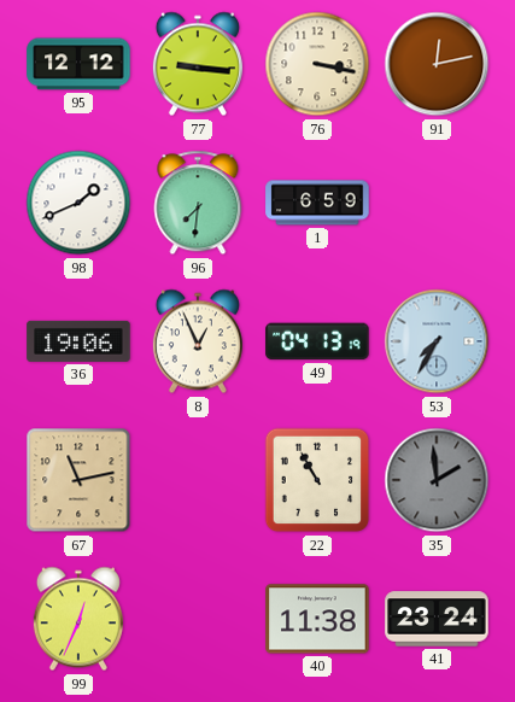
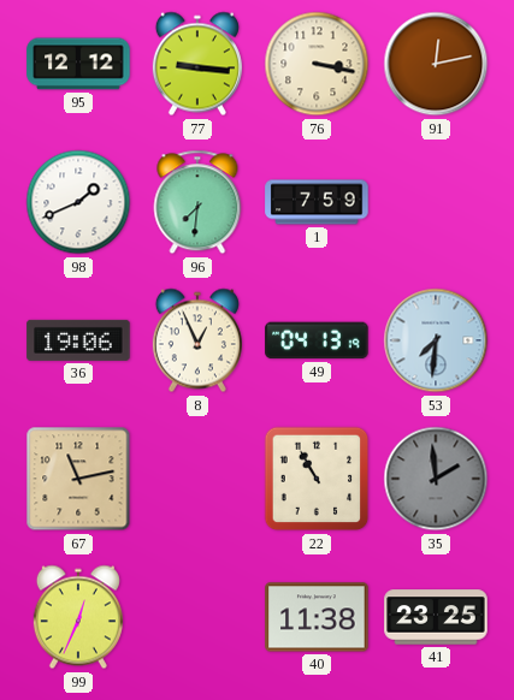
1: 6:59 -> 7:59 (317, 202)
53: 7:35 -> 7:31 (436, 340)
41: 23:24 -> 23:25 (436, 617)
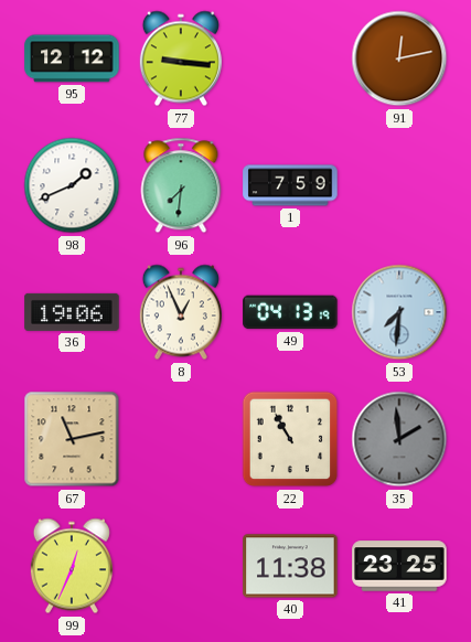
76: 3:17 -> none (317, 64)
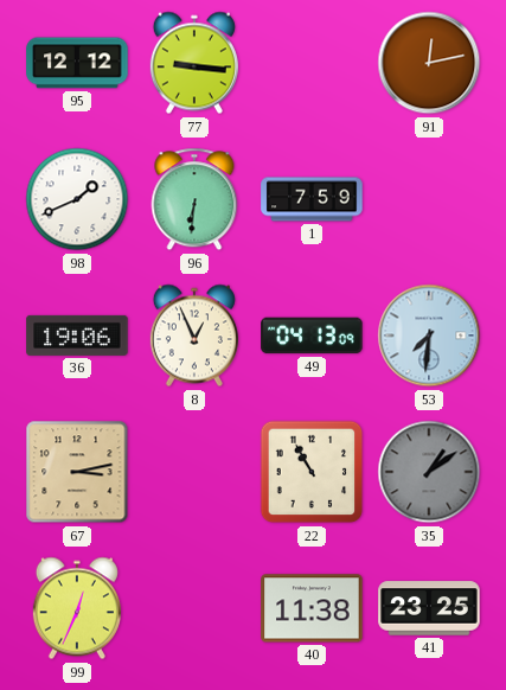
96: 7:31 -> 6:31 (194, 199)
49: 04:13:19 -> 04:13:09 (312, 336)
67: 11:13 -> 3:13 (77, 472)
35: 1:59 -> 1:09 (429, 472)
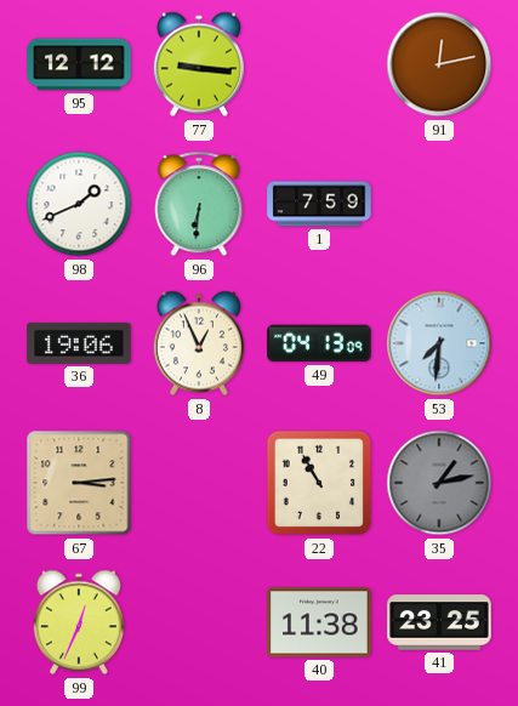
67: 3:13 -> 3:14 (79, 483)
35: 1:09 -> 1:13 (439, 483)
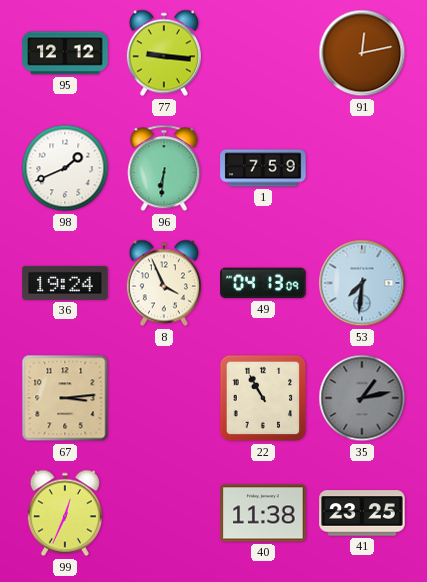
36: 19:06 -> 19:24 (65, 283)
8: 12:56 -> 3:56 (164, 283)
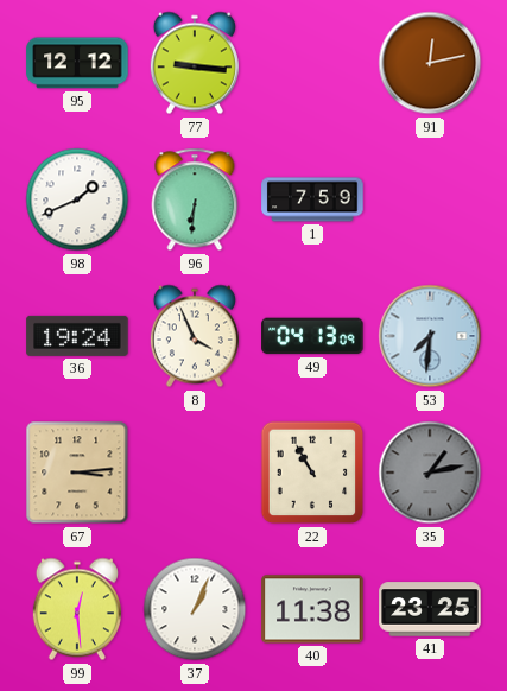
99: 12:34 -> 12:29 (77, 609)
37: none -> 1:04 (195, 609)
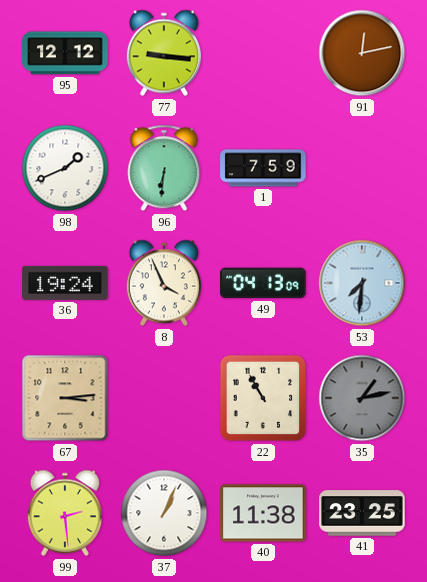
99: 12:29 -> 2:29 (65, 513)
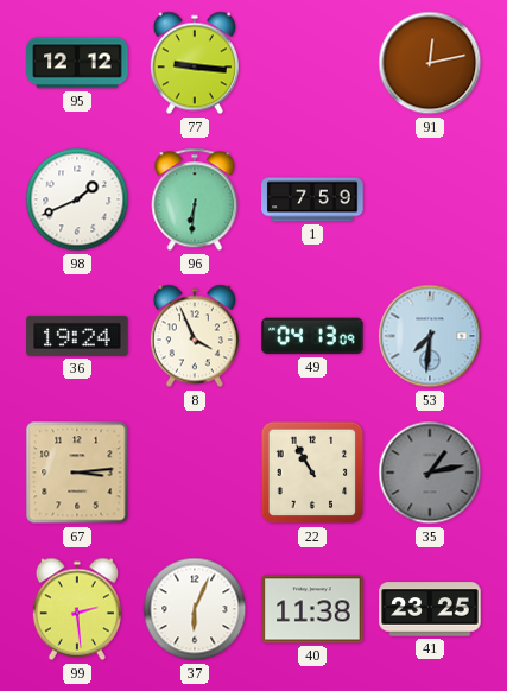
37: 1:04 -> 6:04 (195, 609)
